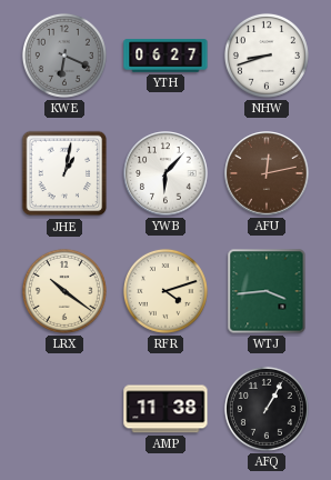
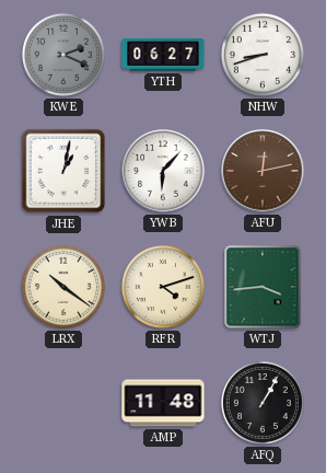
KWE: 6:19 -> 2:19 (63, 55)
AMP: 11:38 -> 11:48 (163, 403)
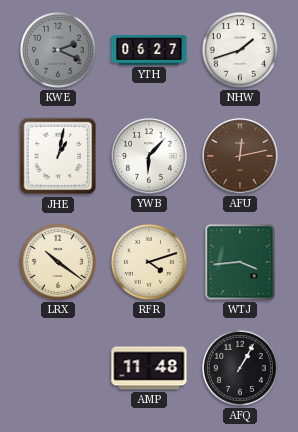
NHW: 8:42 -> 1:42 (240, 50)
